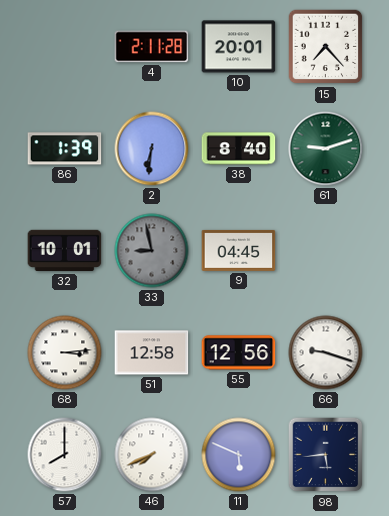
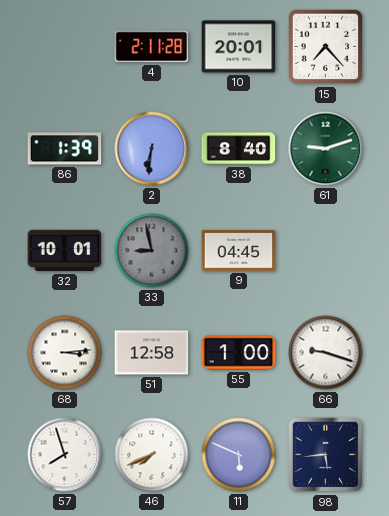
55: 12:56 -> 1:00 (239, 353)
57: 8:00 -> 7:57 (65, 455)
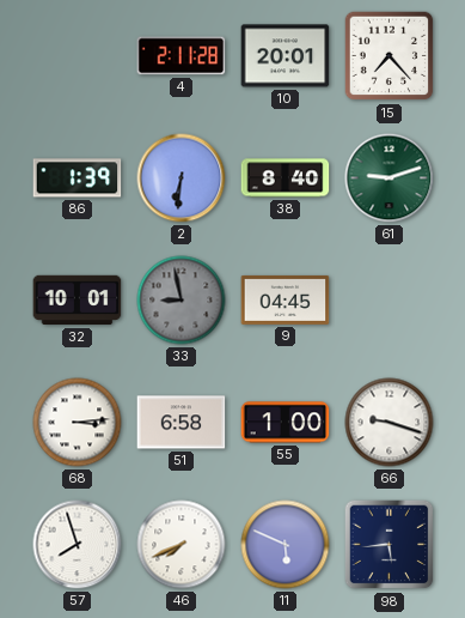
51: 12:58 -> 6:58 (182, 423)
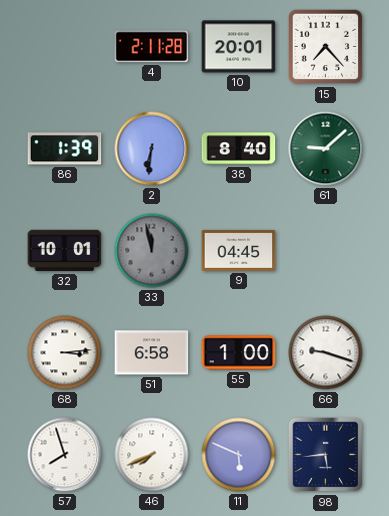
61: 9:12 -> 9:08 (326, 149)
33: 8:58 -> 11:58 (152, 251)
